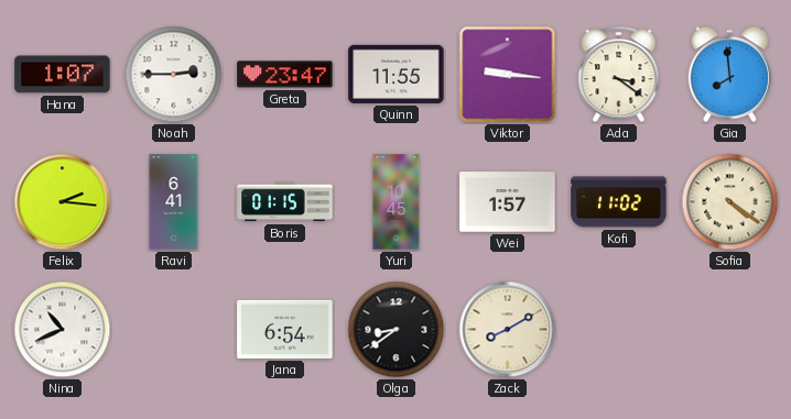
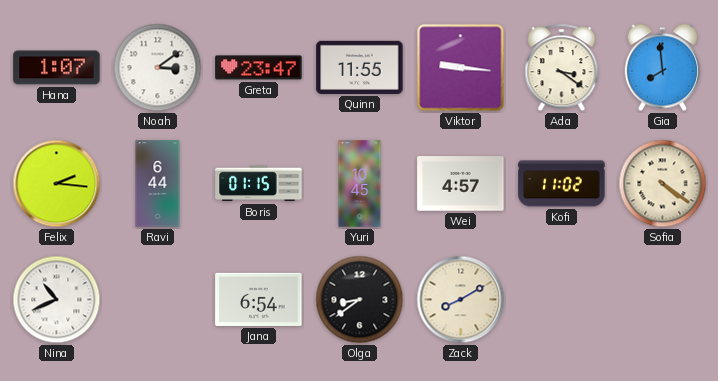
Noah: 2:45 -> 3:09 (158, 68)
Ravi: 6:41 -> 6:44 (158, 184)
Wei: 1:57 -> 4:57 (461, 184)
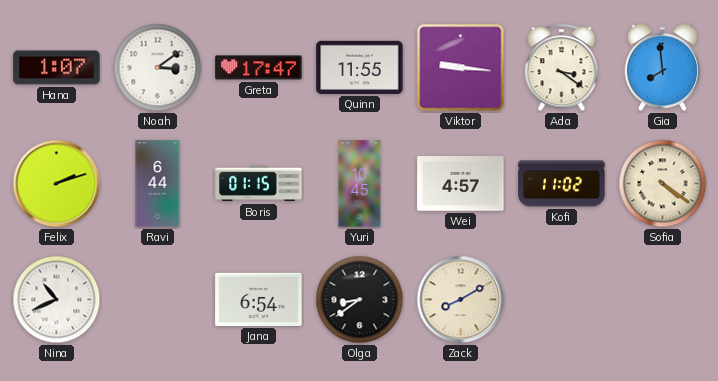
Greta: 23:47 -> 17:47 (259, 68)
Felix: 2:16 -> 2:12 (57, 184)
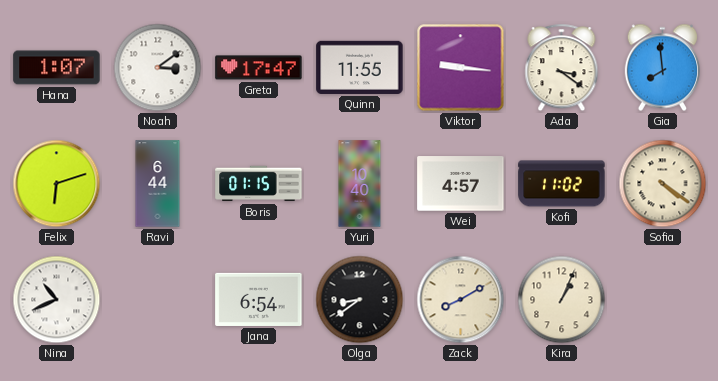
Felix: 2:12 -> 6:12 (57, 184)
Yuri: 10:45 -> 10:40 (360, 184)
Kira: none -> 1:04 (562, 300)
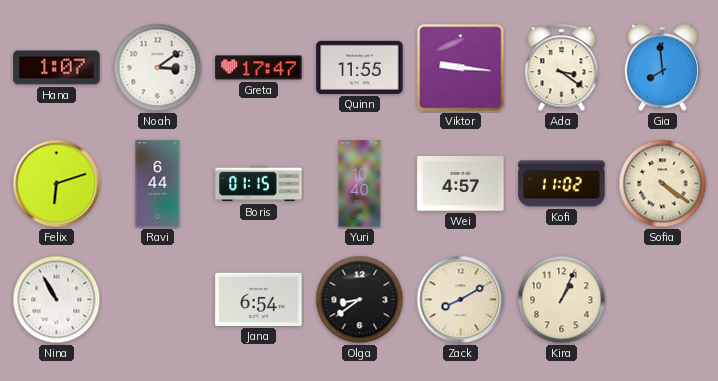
Nina: 10:41 -> 10:55 (57, 300)
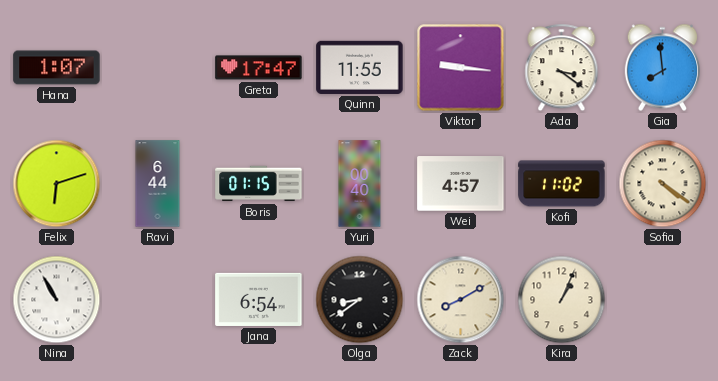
Noah: 3:09 -> none (158, 68)
Yuri: 10:40 -> 00:40 (360, 184)
